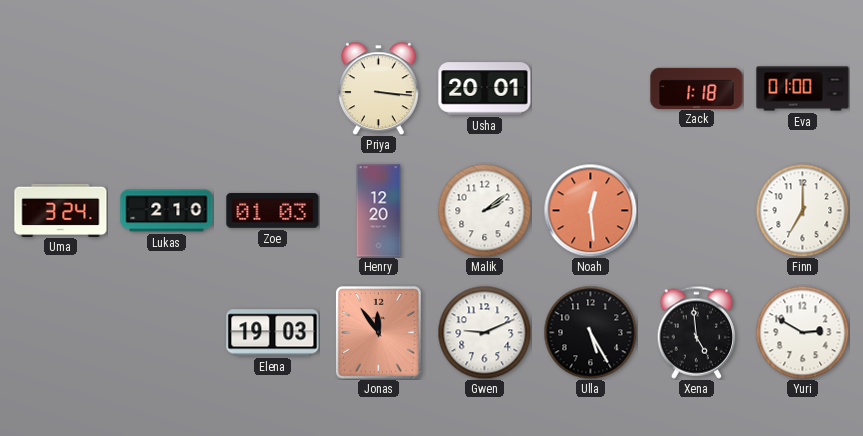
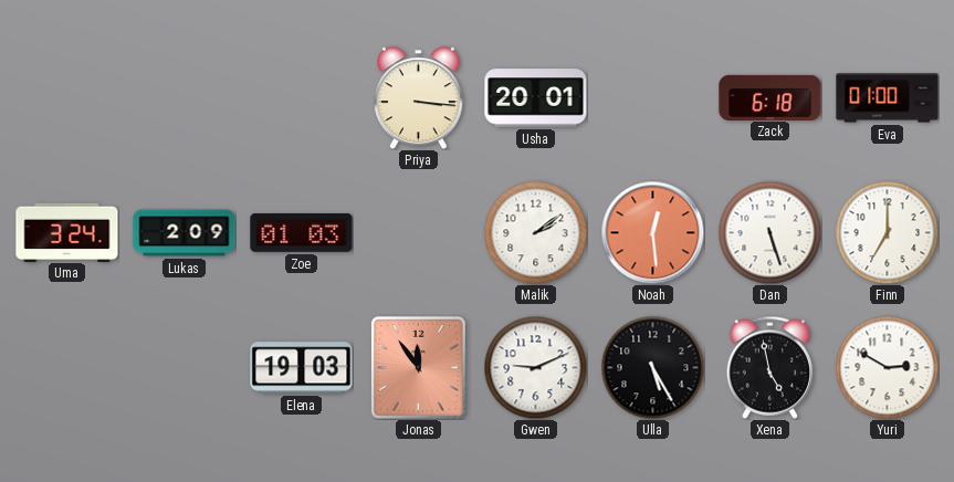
Zack: 1:18 -> 6:18 (770, 97)
Lukas: 2:10 -> 2:09 (185, 233)
Henry: 12:20 -> none (379, 211)
Dan: none -> 5:27 (769, 232)
Xena: 4:59 -> 4:58 (770, 367)
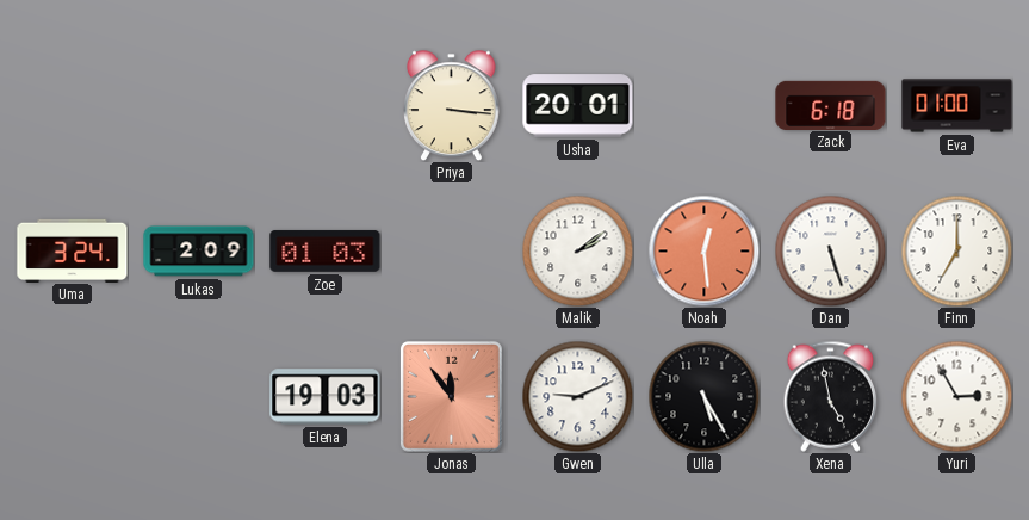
Yuri: 2:50 -> 2:55 (956, 396)
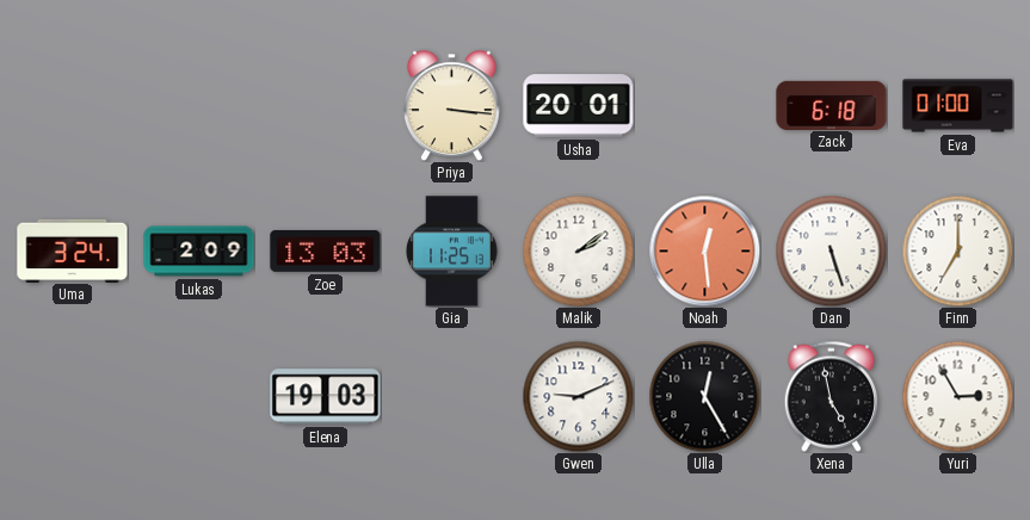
Zoe: 01:03 -> 13:03 (326, 250)
Gia: none -> 11:25 (452, 252)
Jonas: 11:54 -> none (451, 396)
Ulla: 5:25 -> 12:25 (704, 396)
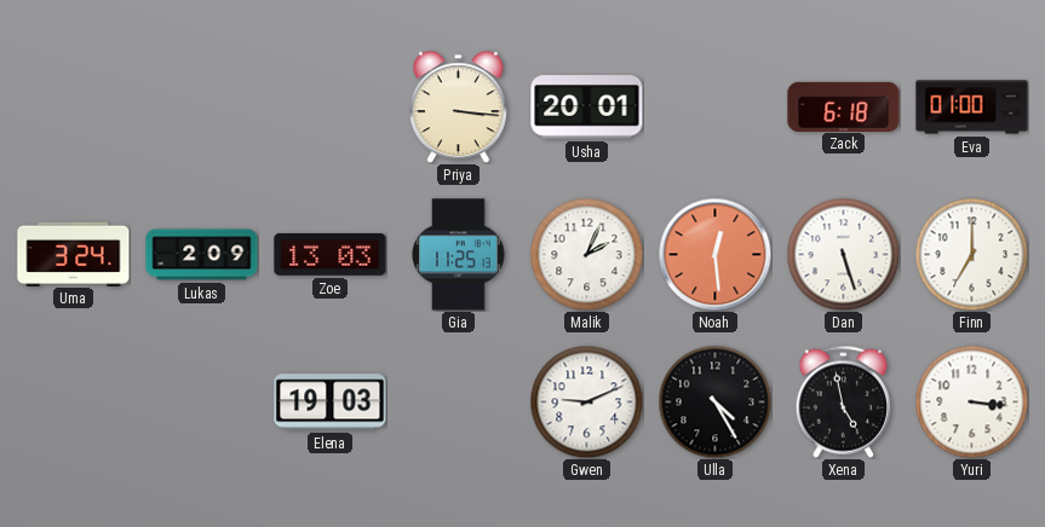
Malik: 2:09 -> 2:04 (586, 254)
Ulla: 12:25 -> 4:25 (714, 401)
Yuri: 2:55 -> 3:16 (971, 401)
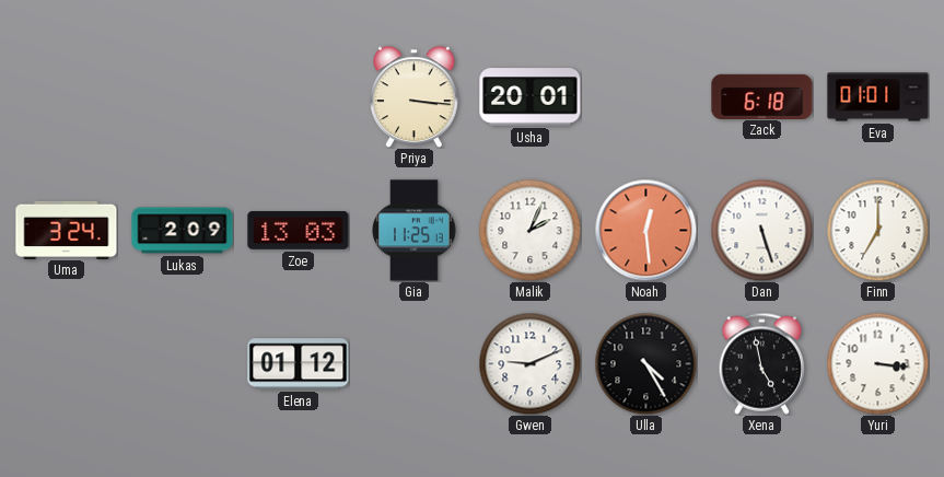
Eva: 01:00 -> 01:01 (878, 97)
Elena: 19:03 -> 01:12 (299, 364)
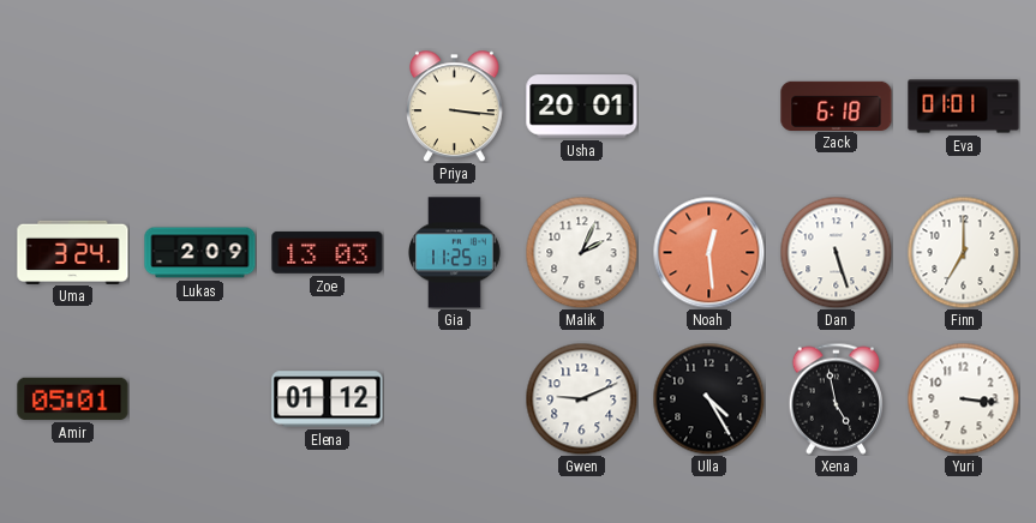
Amir: none -> 05:01 (73, 398)
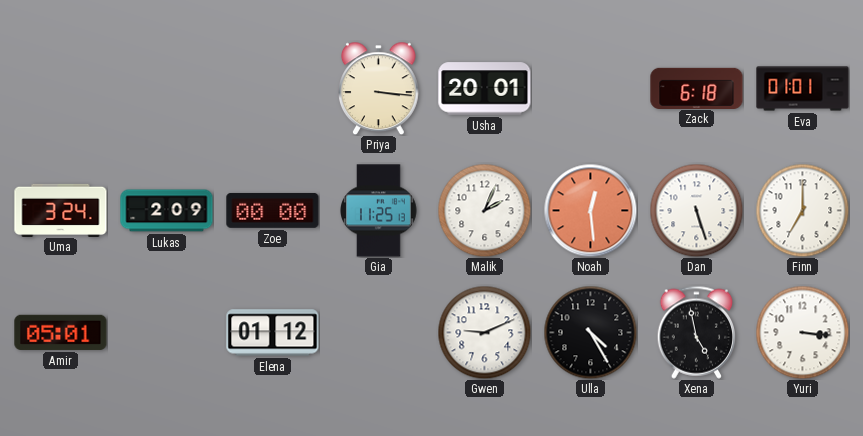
Zoe: 13:03 -> 00:00 (273, 210)
